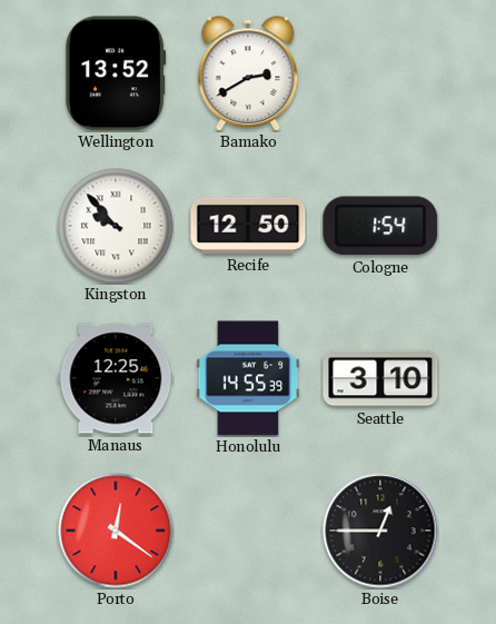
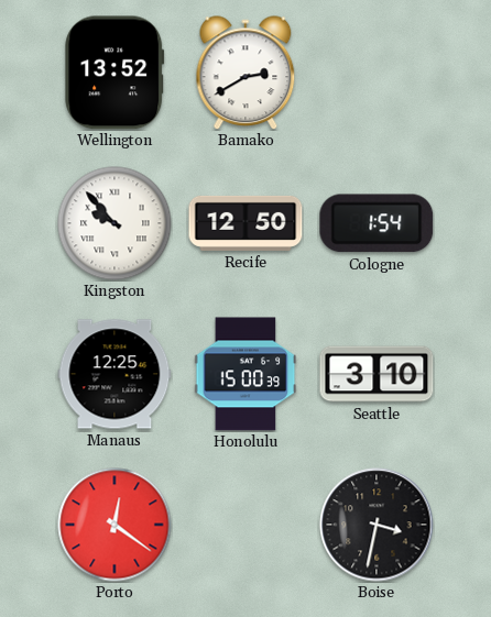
Honolulu: 14:55 -> 15:00 (245, 374)
Boise: 12:45 -> 3:32 (377, 525)
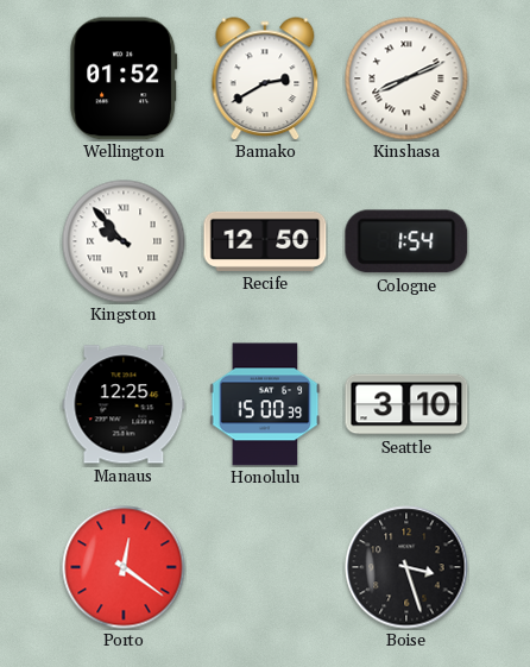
Wellington: 13:52 -> 01:52 (124, 78)
Kinshasa: none -> 8:11 (406, 78)
Boise: 3:32 -> 3:27 (406, 567)
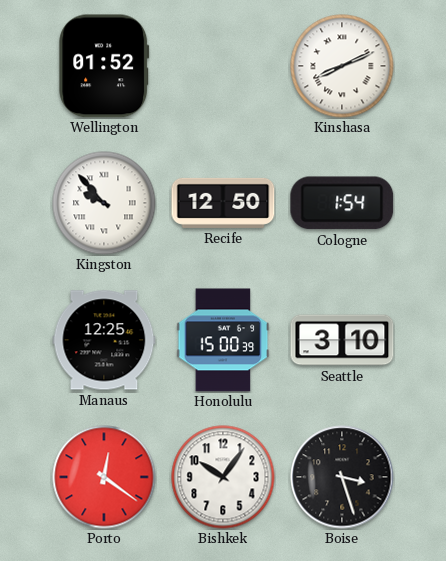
Bamako: 2:40 -> none (265, 78)
Bishkek: none -> 10:06 (223, 477)
